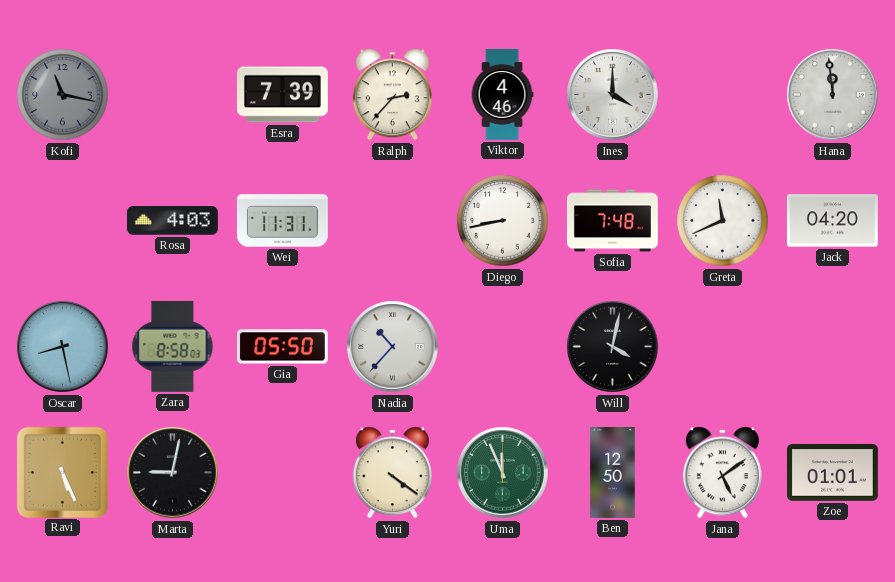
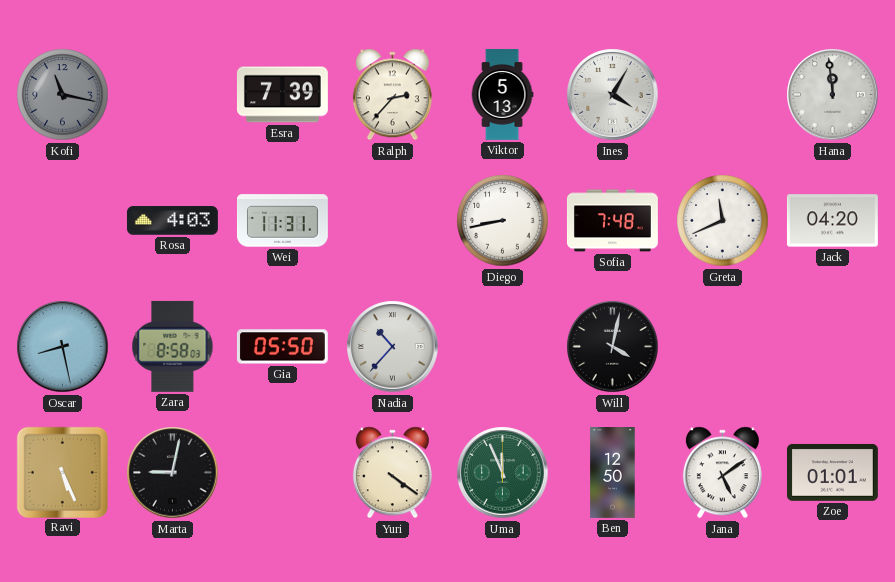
Viktor: 4:46 -> 5:13 (502, 95)
Ines: 4:00 -> 4:05 (613, 95)
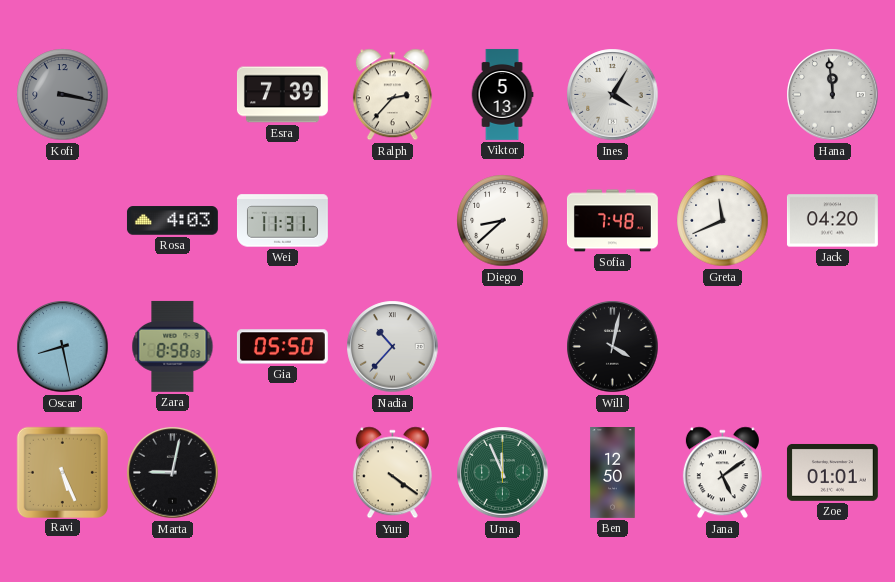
Kofi: 11:17 -> 3:17 (63, 95)
Diego: 8:43 -> 8:38 (503, 221)
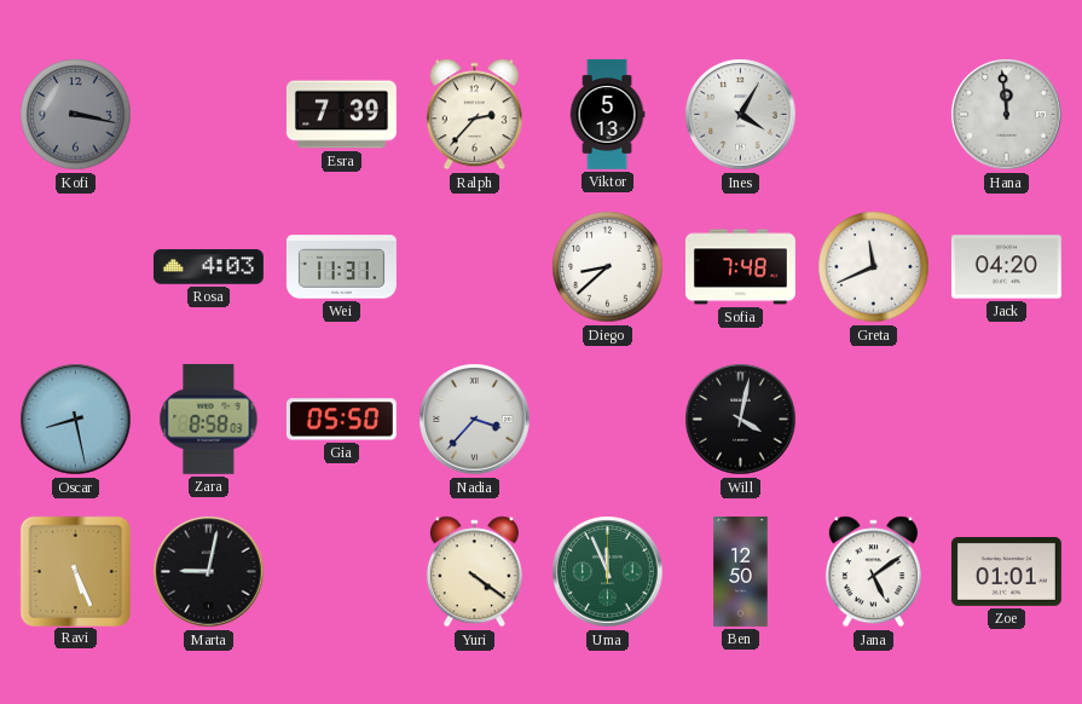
Nadia: 10:37 -> 3:37 (475, 420)
